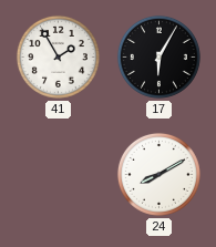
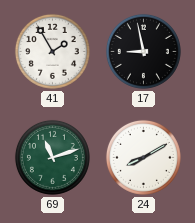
17: 6:05 -> 8:58 (143, 51)
69: none -> 11:12 (52, 157)
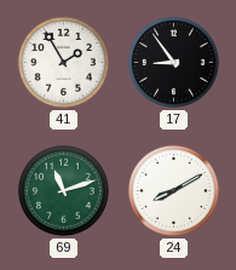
17: 8:58 -> 8:54 (173, 62)
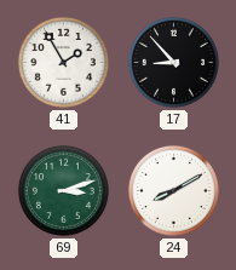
17: 8:54 -> 8:53 (173, 62)
69: 11:12 -> 3:12 (63, 190)
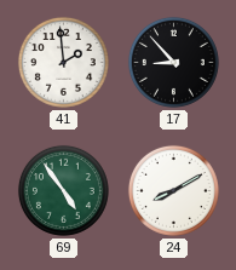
41: 1:55 -> 1:59 (63, 62)
69: 3:12 -> 4:54 (63, 190)
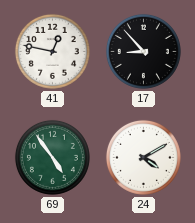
41: 1:59 -> 12:47 (52, 51)
24: 8:10 -> 4:10 (143, 157)
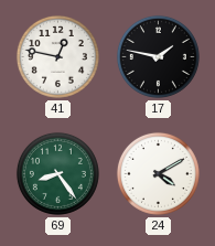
17: 8:53 -> 1:47 (158, 56)
69: 4:54 -> 8:24 (57, 173)
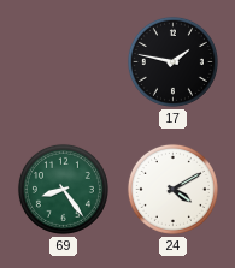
41: 12:47 -> none (57, 56)
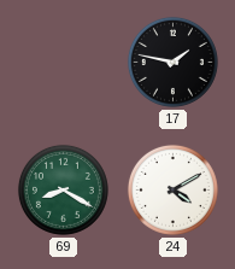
69: 8:24 -> 8:20 (63, 189)
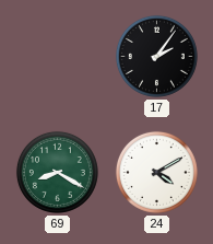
17: 1:47 -> 2:06 (156, 56)
